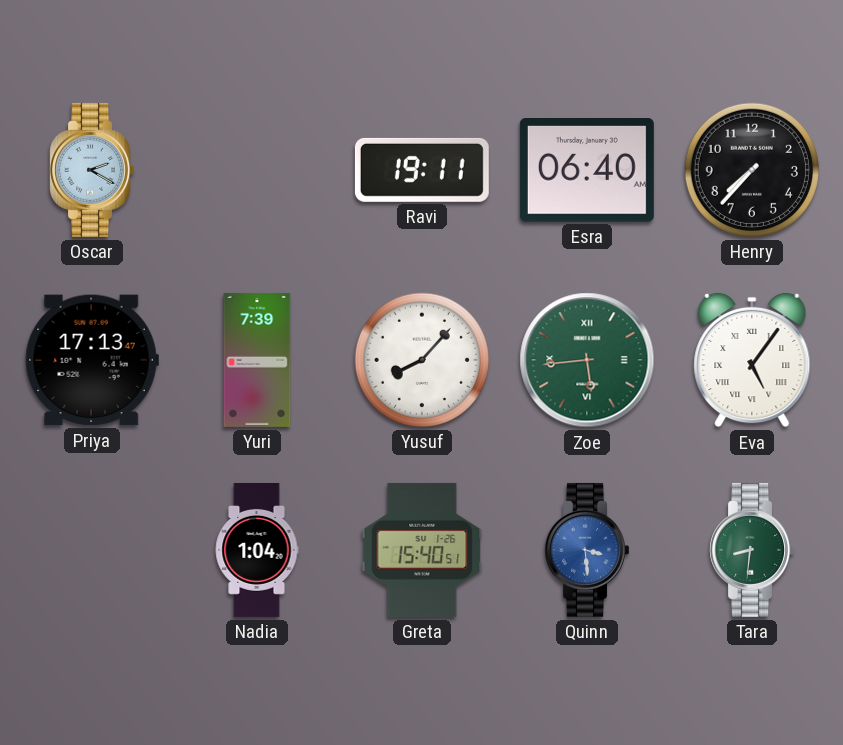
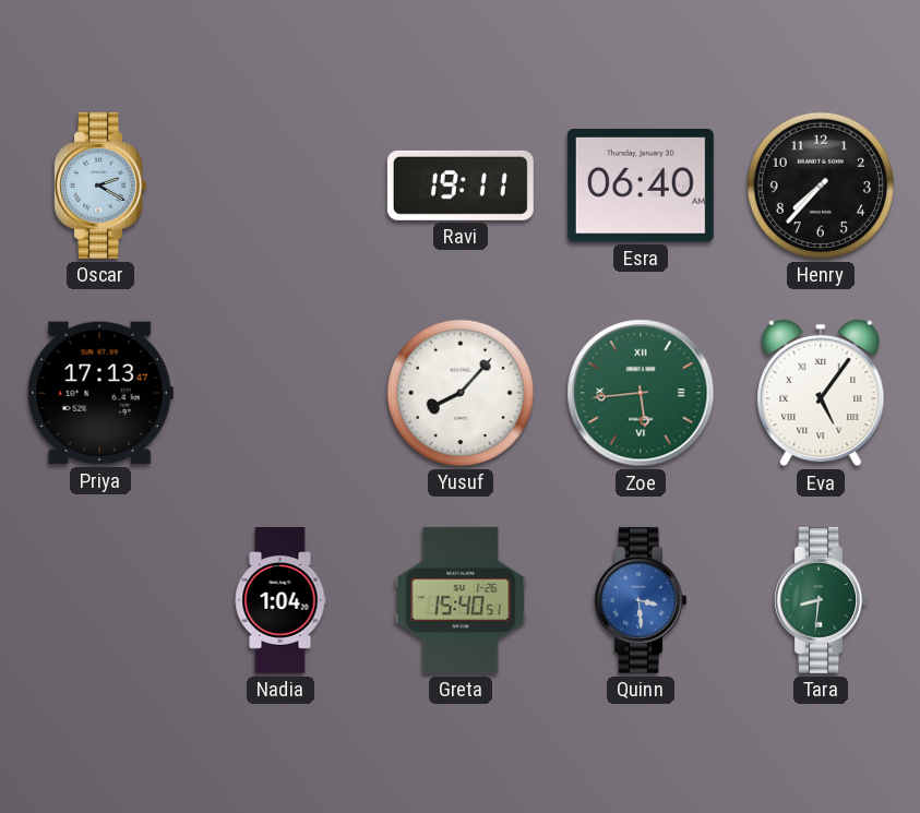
Yuri: 7:39 -> none (257, 360)
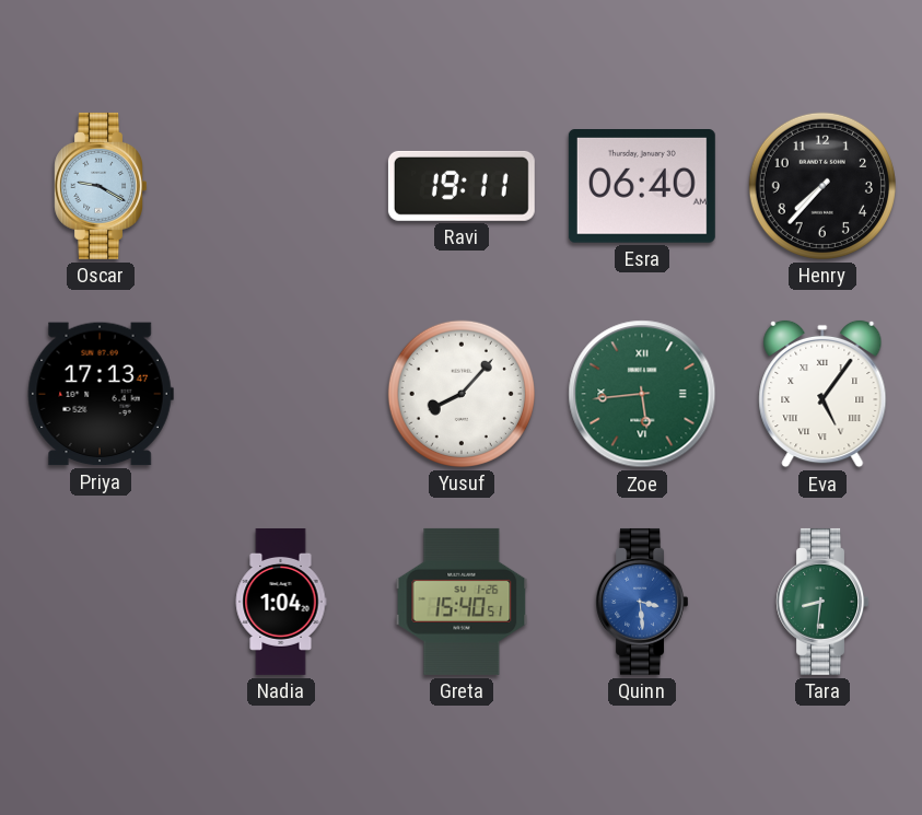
Oscar: 2:20 -> 9:20 (100, 186)
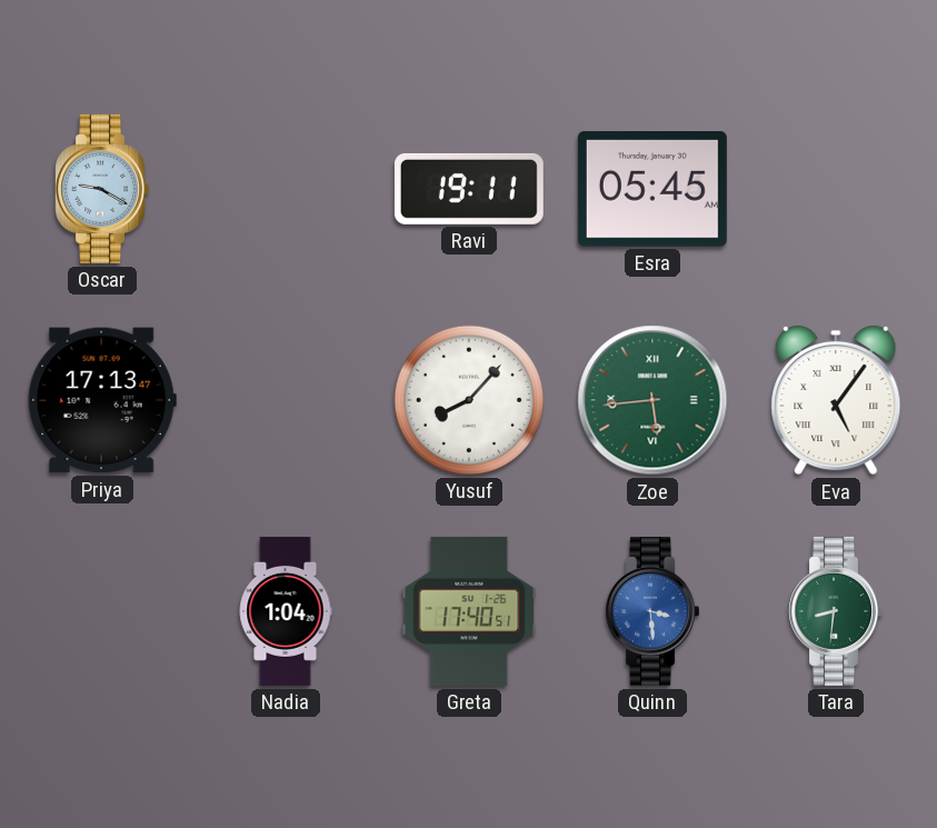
Esra: 06:40 -> 05:45 (652, 190)
Henry: 7:37 -> none (822, 186)
Greta: 15:40 -> 17:40 (469, 611)
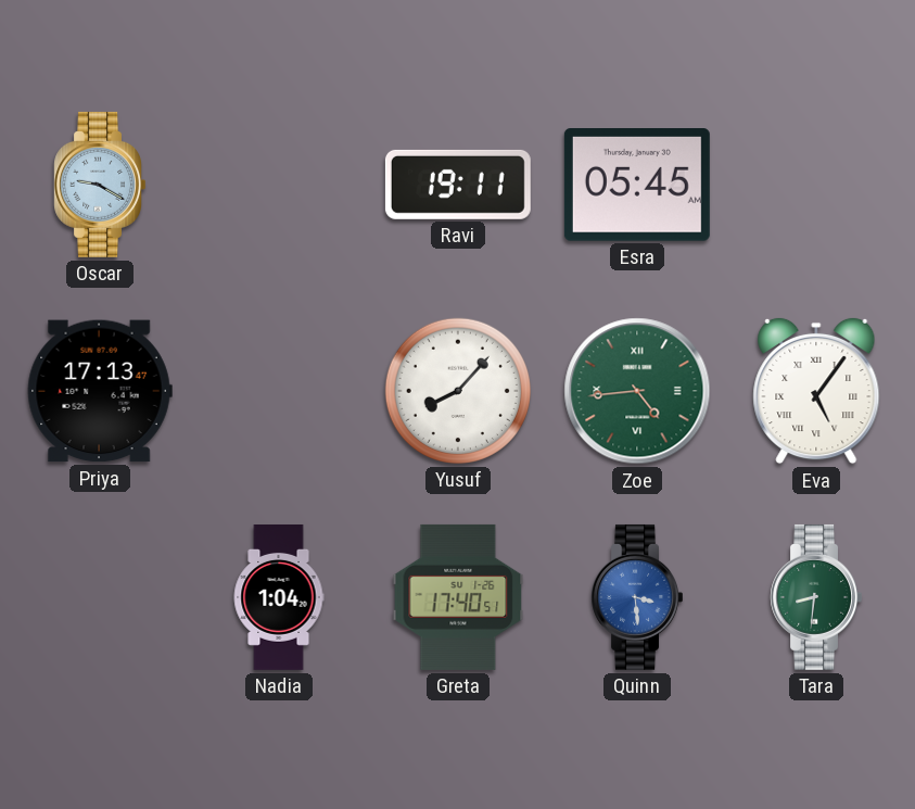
Zoe: 5:44 -> 4:44 (637, 391)
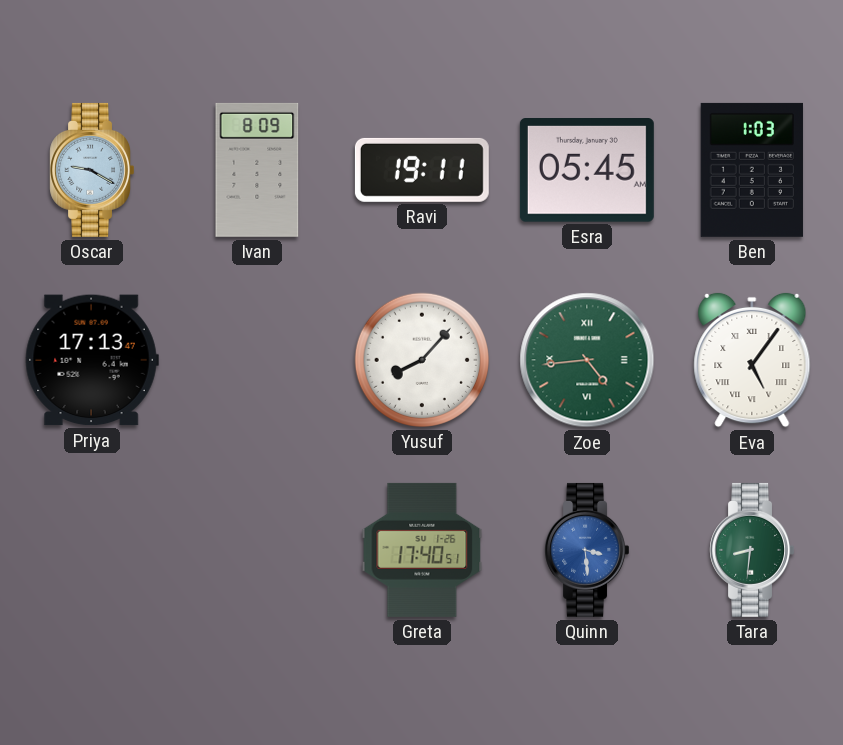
Ivan: none -> 8:09 (257, 170)
Ben: none -> 1:03 (752, 170)
Nadia: 1:04 -> none (279, 597)
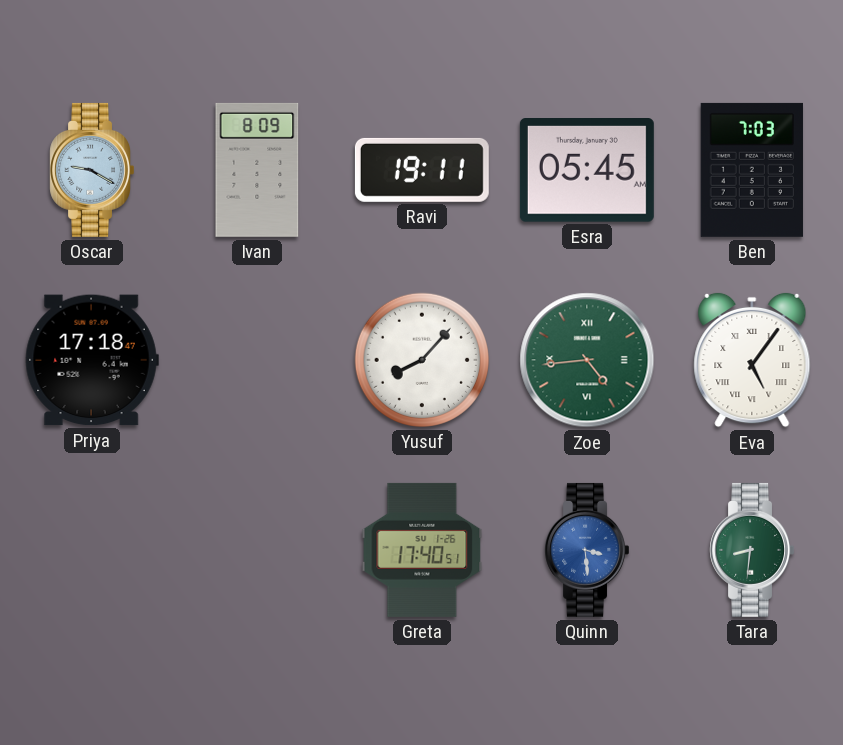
Ben: 1:03 -> 7:03 (752, 170)
Priya: 17:13 -> 17:18 (92, 360)
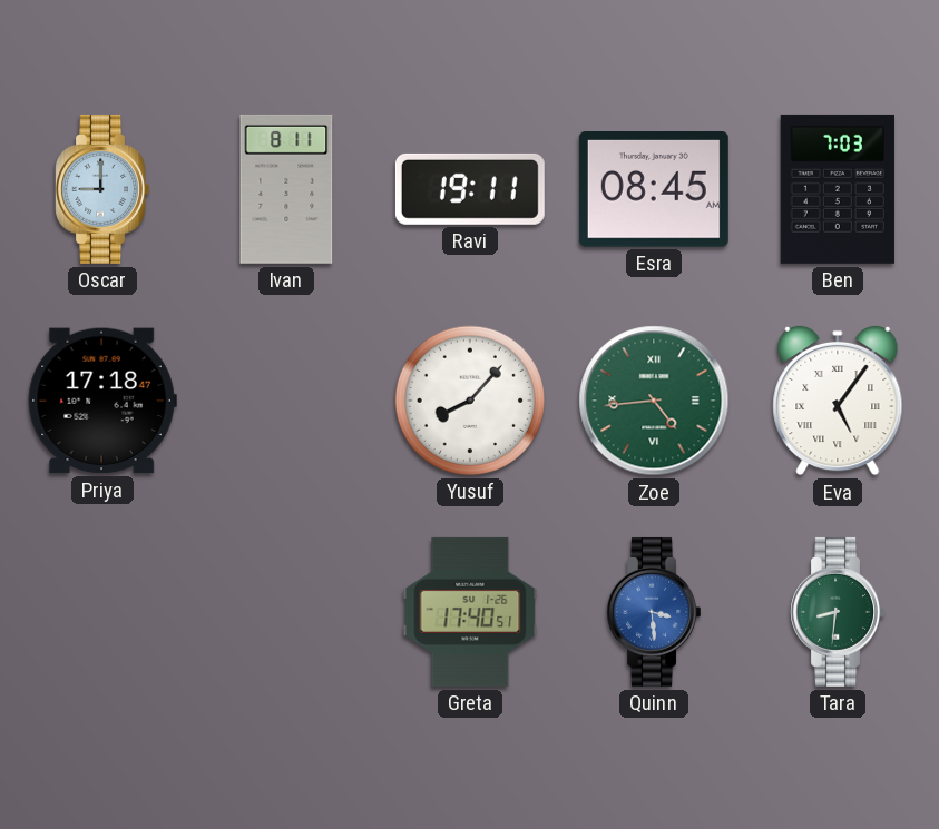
Oscar: 9:20 -> 9:00 (101, 189)
Ivan: 8:09 -> 8:11 (286, 189)
Esra: 05:45 -> 08:45 (654, 190)
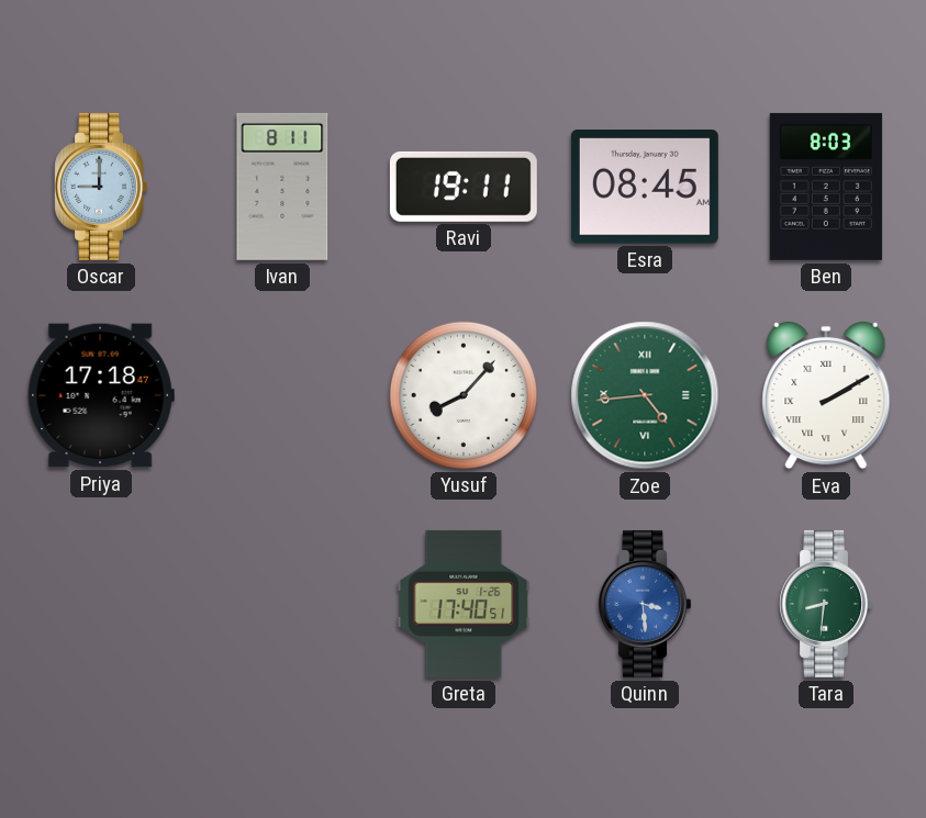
Ben: 7:03 -> 8:03 (826, 187)
Eva: 5:06 -> 2:10 (826, 395)
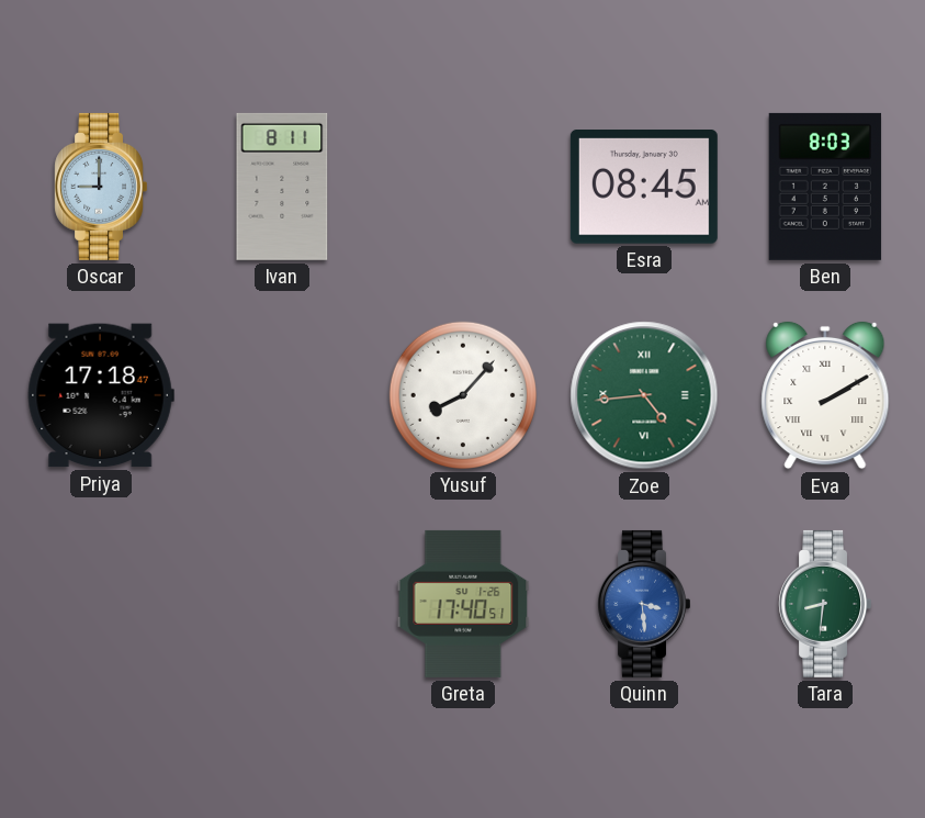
Ravi: 19:11 -> none (464, 187)
